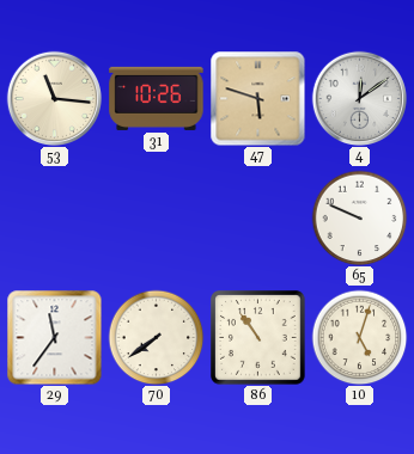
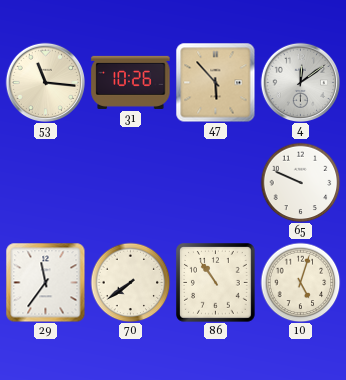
47: 5:48 -> 5:53 (215, 82)
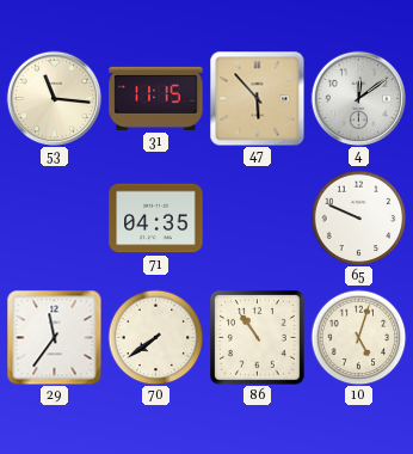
31: 10:26 -> 11:15 (156, 98)
71: none -> 04:35 (156, 219)
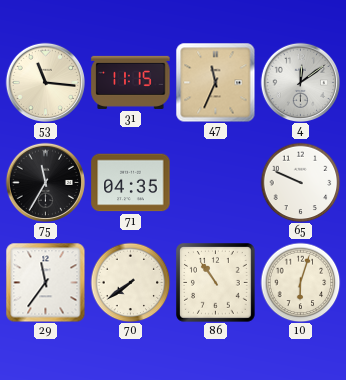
47: 5:53 -> 11:34 (215, 82)
75: none -> 11:35 (45, 182)
10: 5:03 -> 6:03 (300, 282)
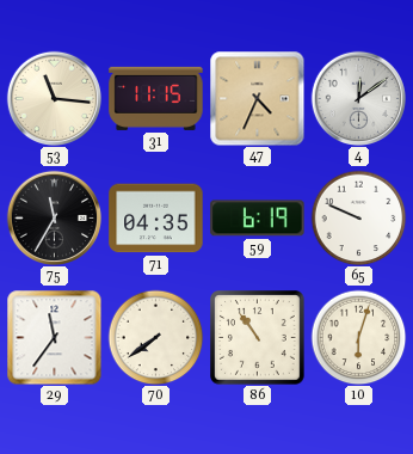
47: 11:34 -> 4:34 (257, 98)
59: none -> 6:19 (258, 219)
